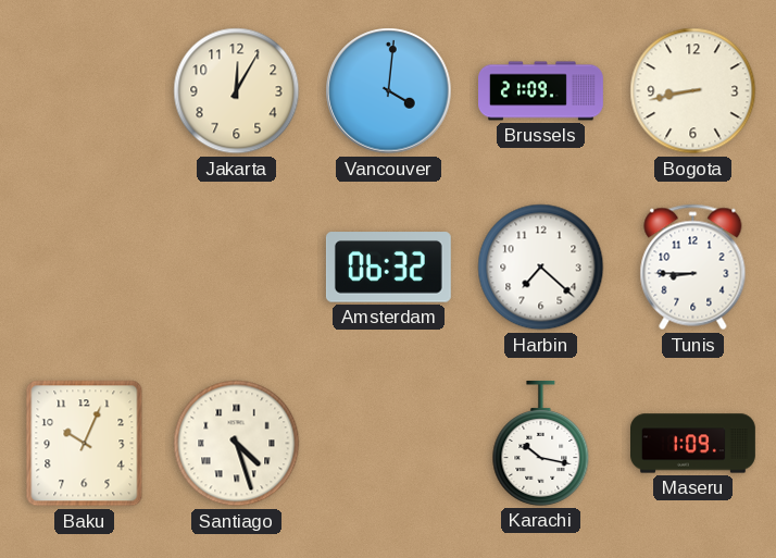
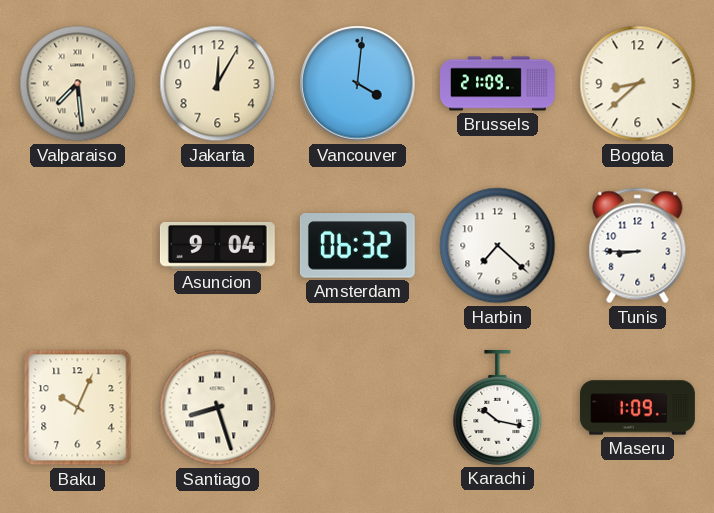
Valparaiso: none -> 7:29 (78, 84)
Bogota: 8:43 -> 8:38 (638, 84)
Asuncion: none -> 9:04 (217, 246)
Santiago: 4:27 -> 8:27 (218, 408)
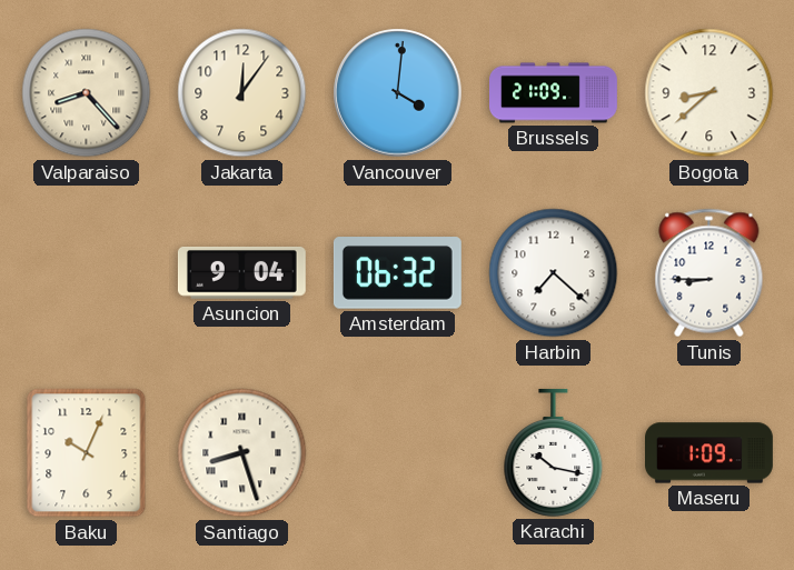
Valparaiso: 7:29 -> 8:23 (87, 93)
Jakarta: 12:05 -> 12:06 (242, 93)
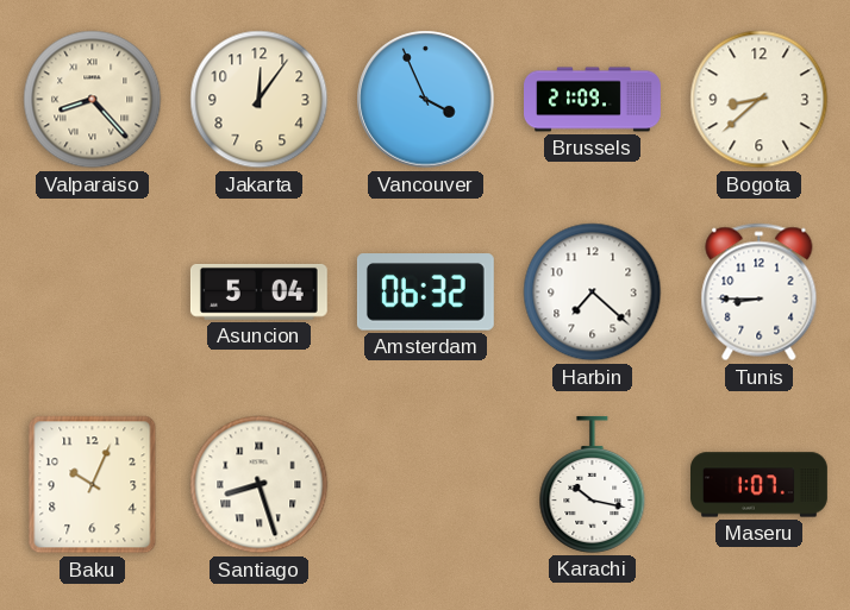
Vancouver: 4:01 -> 3:56 (426, 100)
Asuncion: 9:04 -> 5:04 (258, 293)
Maseru: 1:09 -> 1:07 (760, 485)
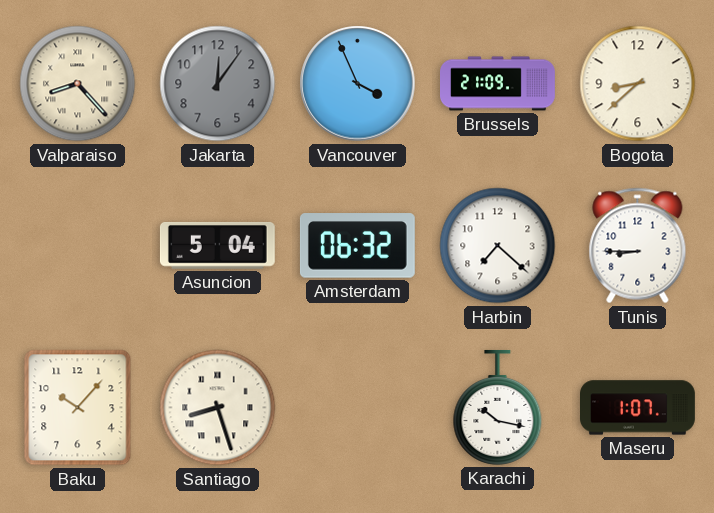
Jakarta dial: cream -> grey (218, 84)
Baku: 10:04 -> 10:07 (78, 408)
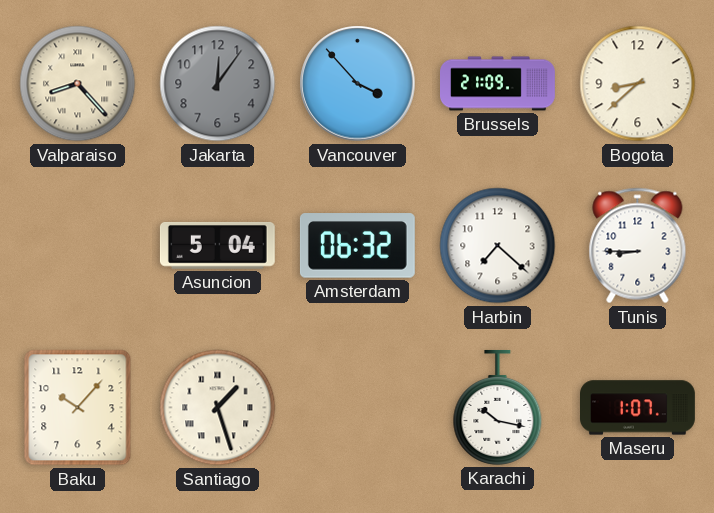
Vancouver: 3:56 -> 3:53 (358, 84)
Santiago: 8:27 -> 1:27 (218, 408)
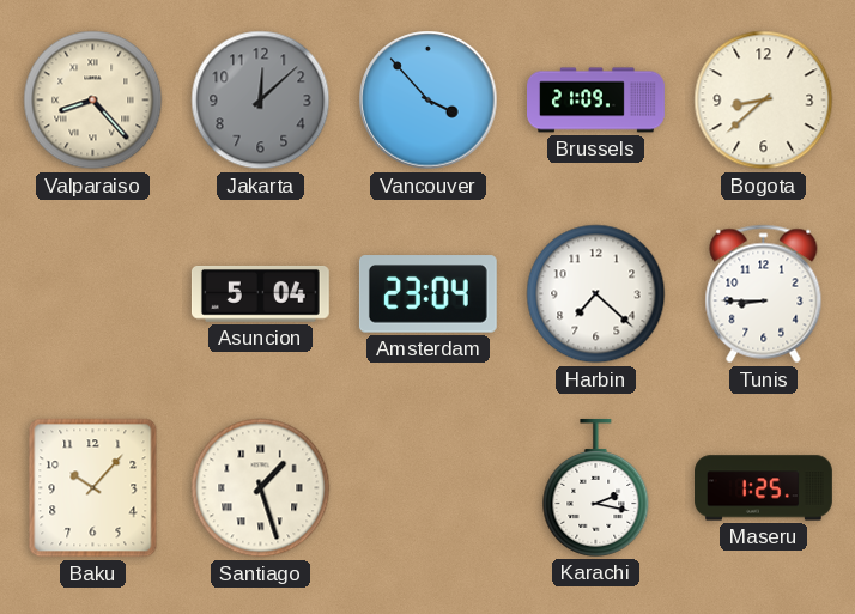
Jakarta: 12:06 -> 12:08 (261, 101)
Amsterdam: 06:32 -> 23:04 (427, 294)
Karachi: 10:17 -> 2:17 (596, 487)
Maseru: 1:07 -> 1:25 (764, 488)
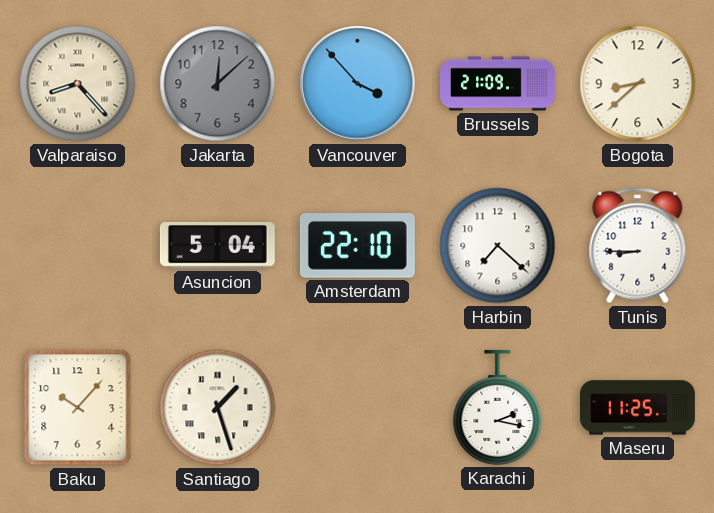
Amsterdam: 23:04 -> 22:10 (357, 246)
Maseru: 1:25 -> 11:25 (638, 408)
